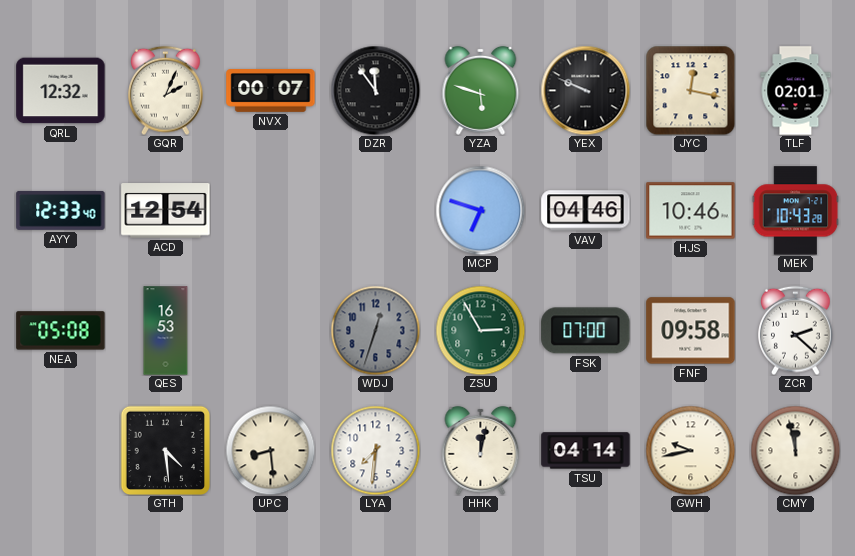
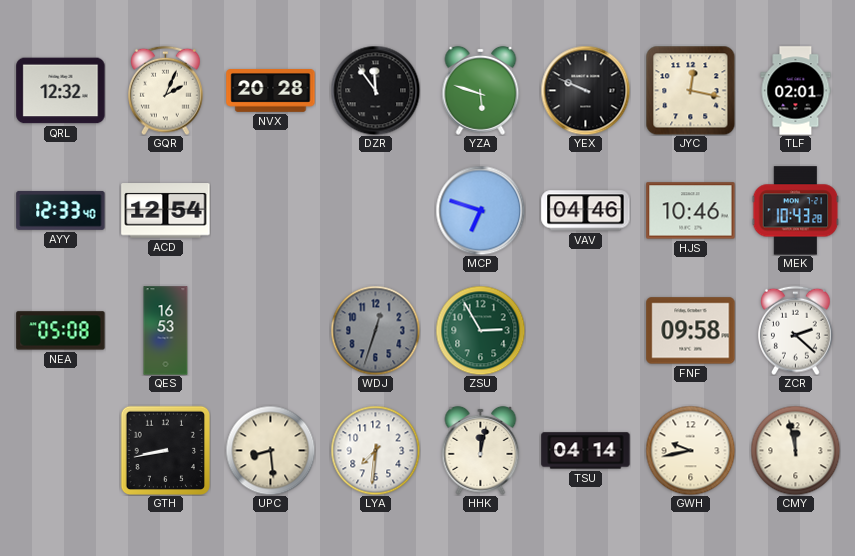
NVX: 00:07 -> 20:28 (271, 91)
FSK: 07:00 -> none (586, 331)
GTH: 4:29 -> 8:43 (165, 450)
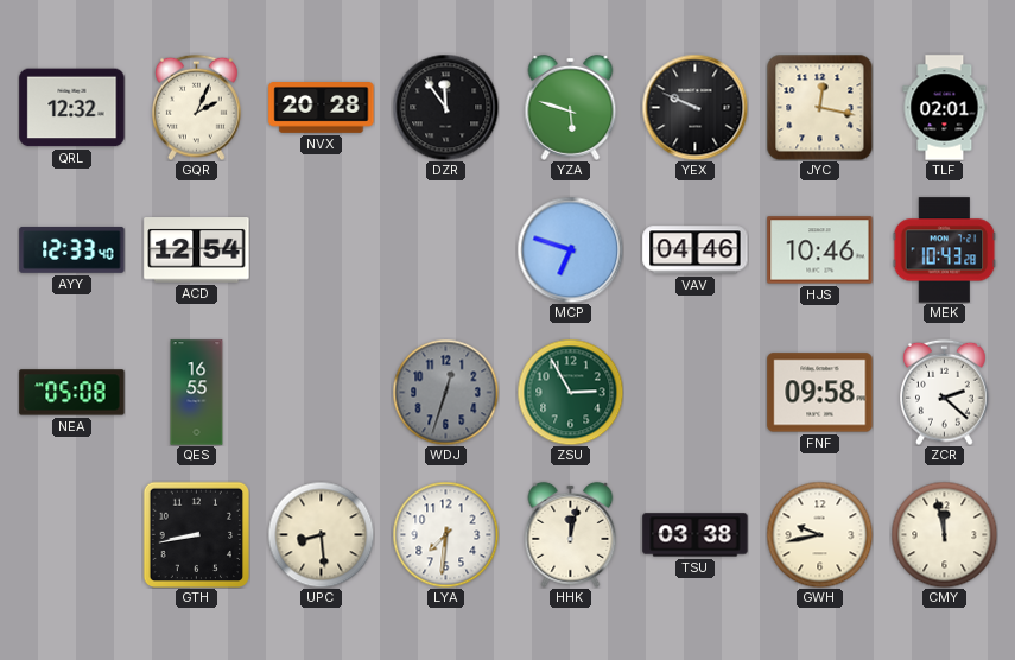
QES: 16:53 -> 16:55 (197, 393)
TSU: 04:14 -> 03:38 (696, 535)
